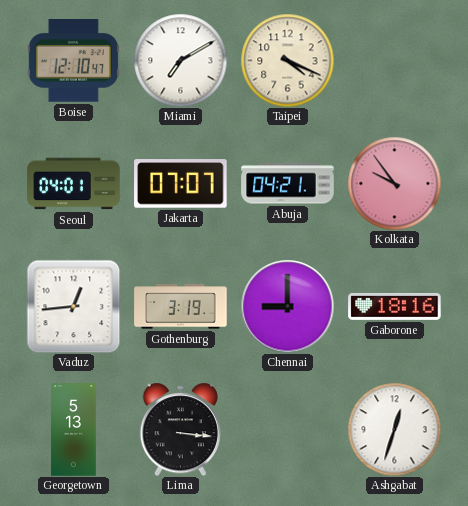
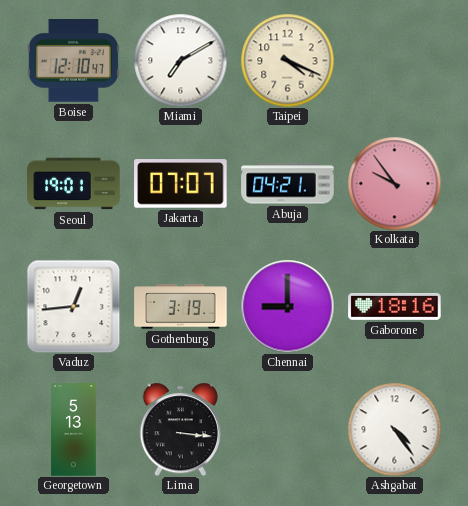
Seoul: 04:01 -> 19:01 (74, 184)
Ashgabat: 12:33 -> 4:24 (394, 429)
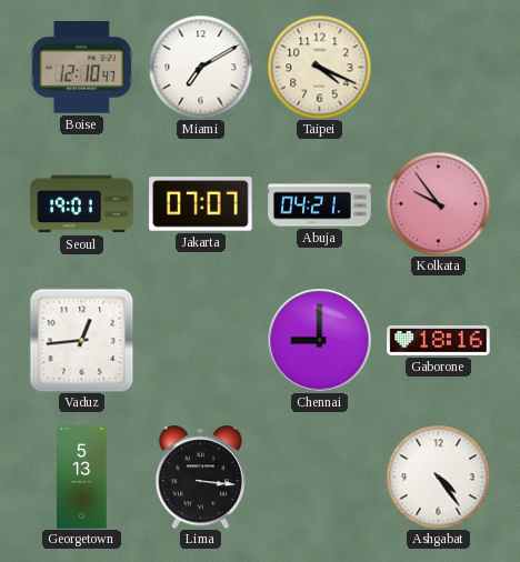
Gothenburg: 3:19 -> none (181, 307)
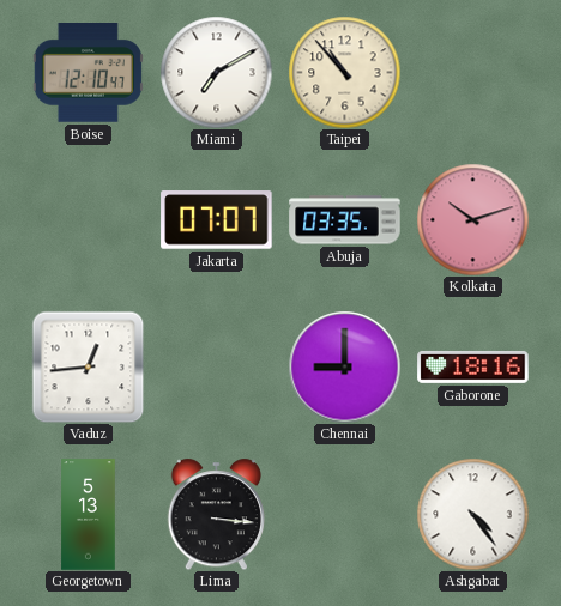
Taipei: 4:19 -> 10:53 (344, 72)
Seoul: 19:01 -> none (82, 204)
Abuja: 04:21 -> 03:35 (345, 220)
Kolkata: 9:54 -> 10:12 (472, 219)
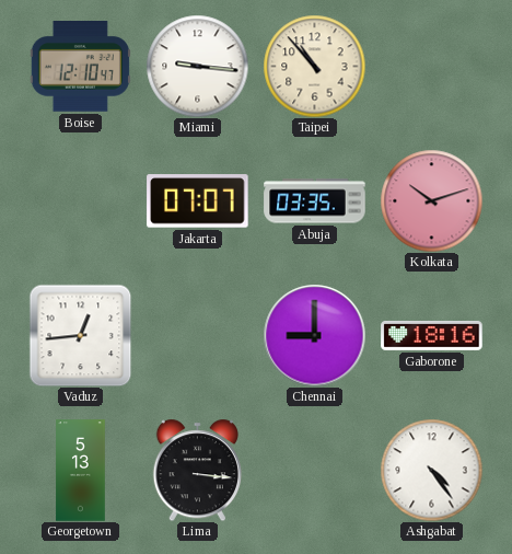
Miami: 7:10 -> 9:16 (197, 66)
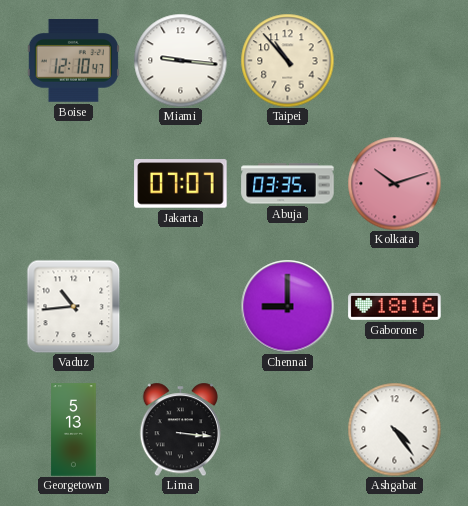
Vaduz: 12:44 -> 10:44 (73, 306)
